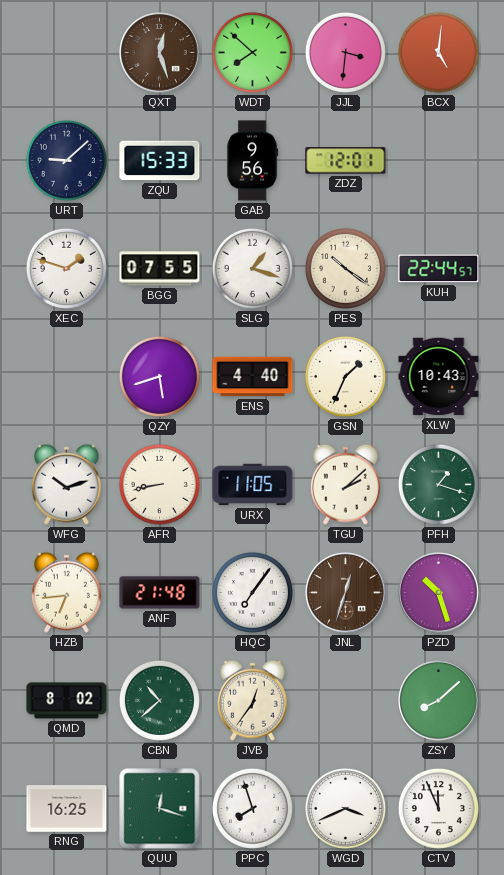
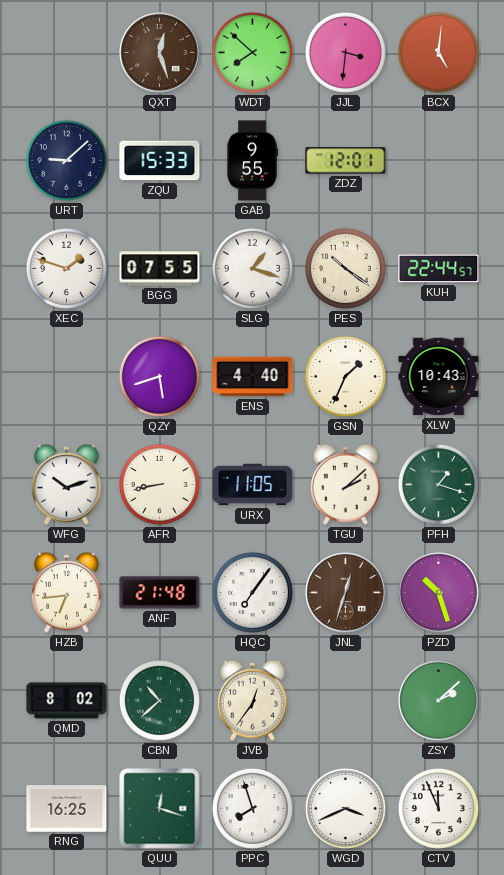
GAB: 9:56 -> 9:55 (253, 161)
ZSY: 8:08 -> 2:08 (439, 701)
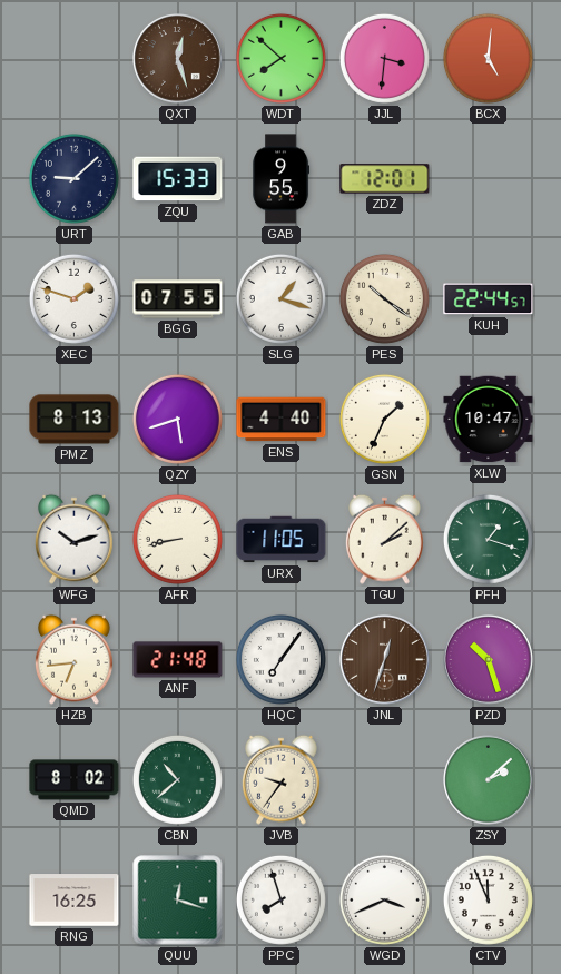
PMZ: none -> 8:13 (75, 420)
XLW: 10:43 -> 10:47 (489, 420)
JVB: 12:36 -> 9:36 (280, 779)
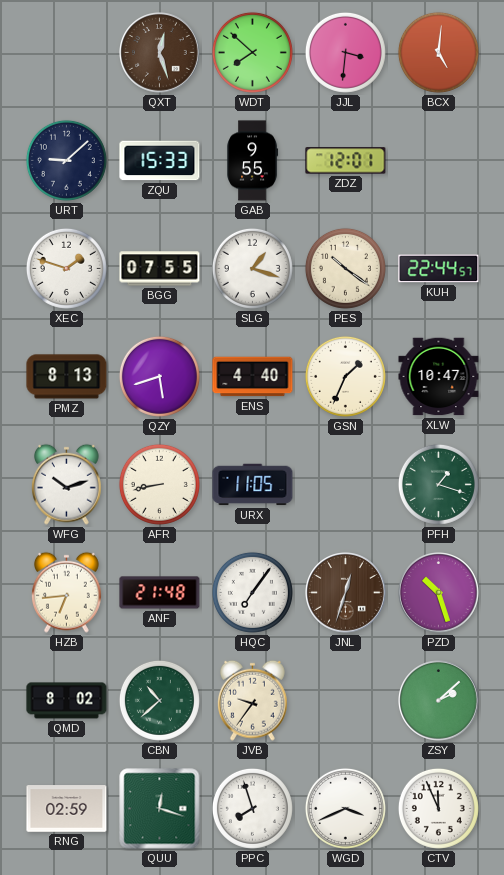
TGU: 2:08 -> none (384, 539)
RNG: 16:25 -> 02:59 (67, 809)
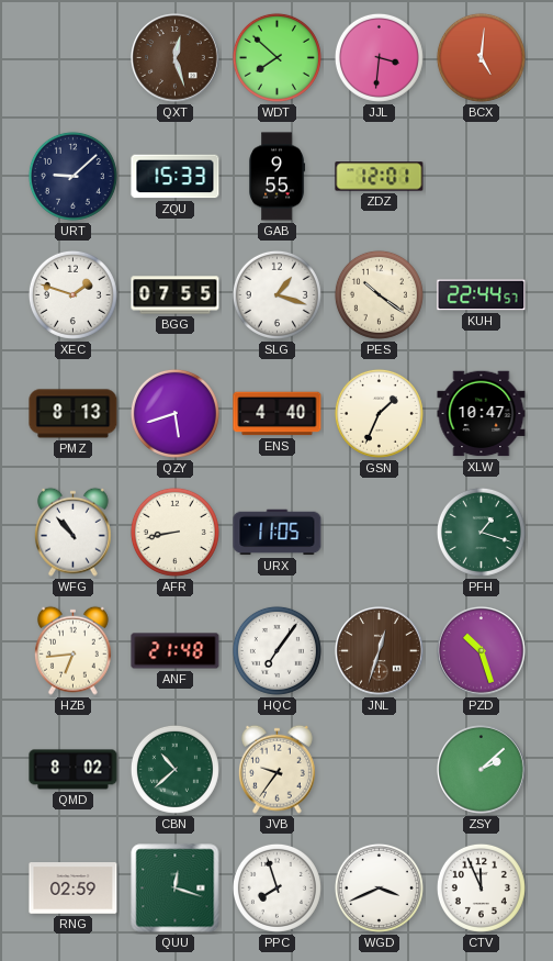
WFG: 10:12 -> 10:53 (72, 532)
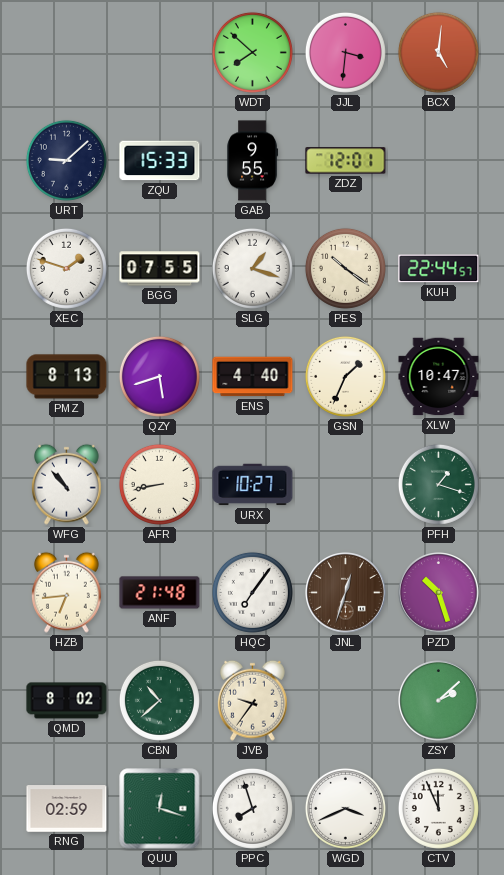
QXT: 12:27 -> none (176, 58)
URX: 11:05 -> 10:27 (253, 485)
